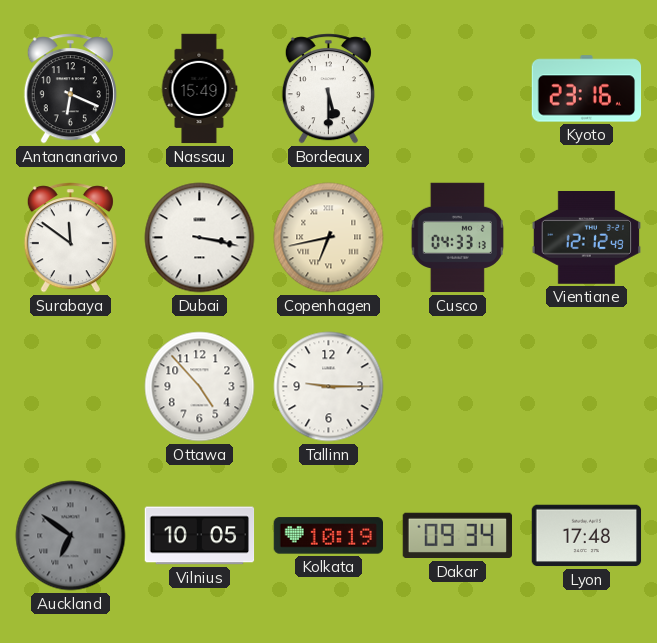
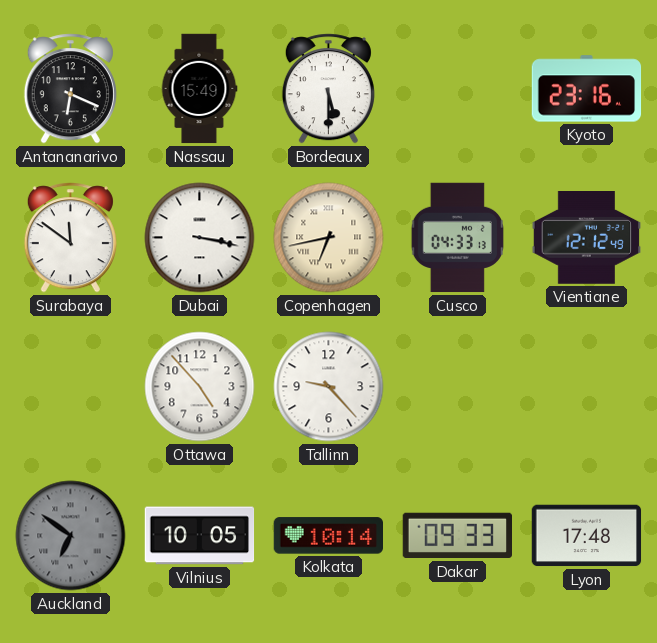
Tallinn: 9:15 -> 9:23 (329, 387)
Kolkata: 10:19 -> 10:14 (328, 536)
Dakar: 09:34 -> 09:33 (457, 536)
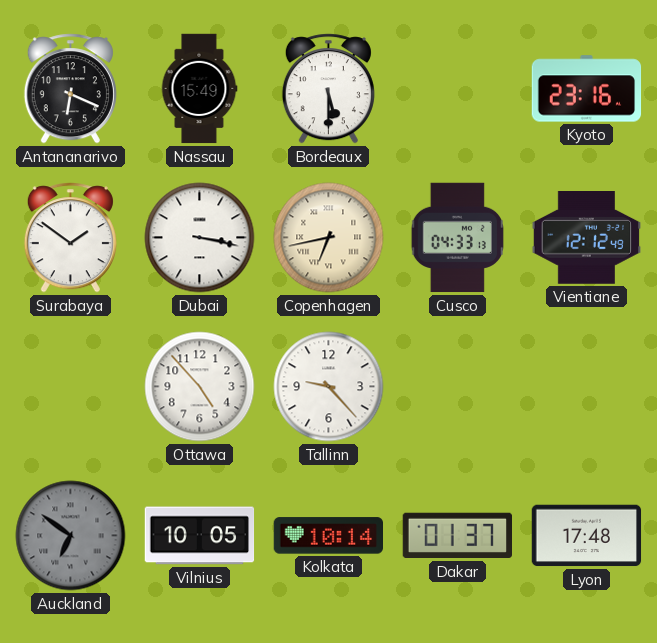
Surabaya: 11:51 -> 1:51 (70, 238)
Dakar: 09:33 -> 01:37 (457, 536)
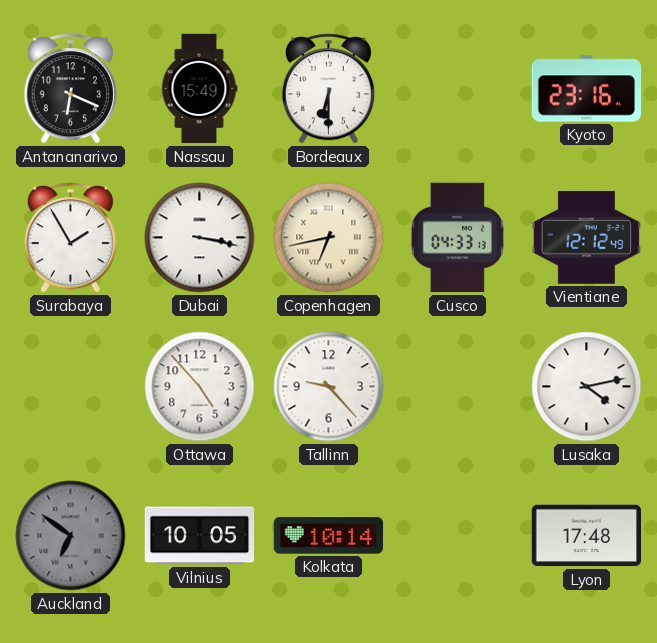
Bordeaux: 5:30 -> 6:30 (328, 89)
Surabaya: 1:51 -> 1:55 (70, 238)
Lusaka: none -> 4:13 (587, 387)
Dakar: 01:37 -> none (457, 536)
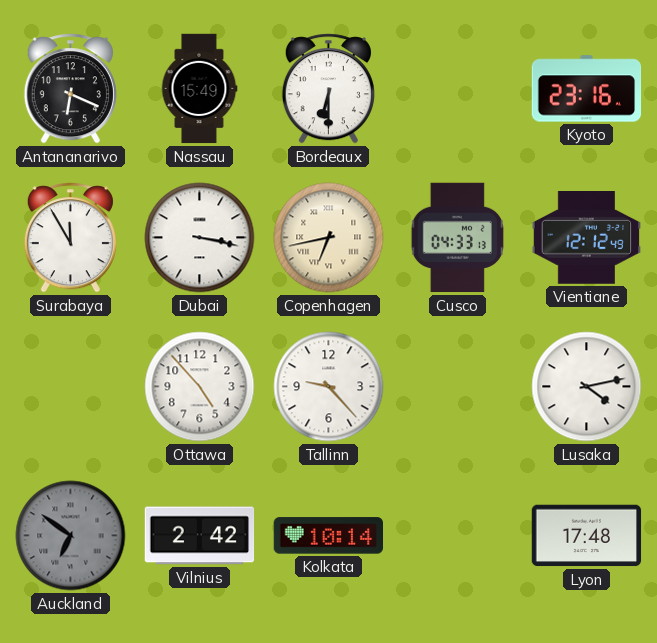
Surabaya: 1:55 -> 11:55 (70, 238)
Vilnius: 10:05 -> 2:42 (200, 536)
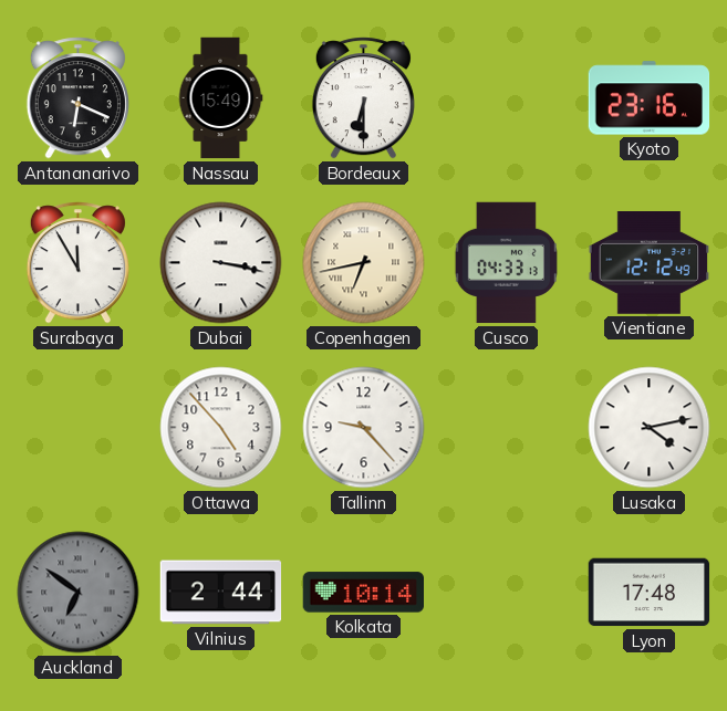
Vilnius: 2:42 -> 2:44 (221, 593)
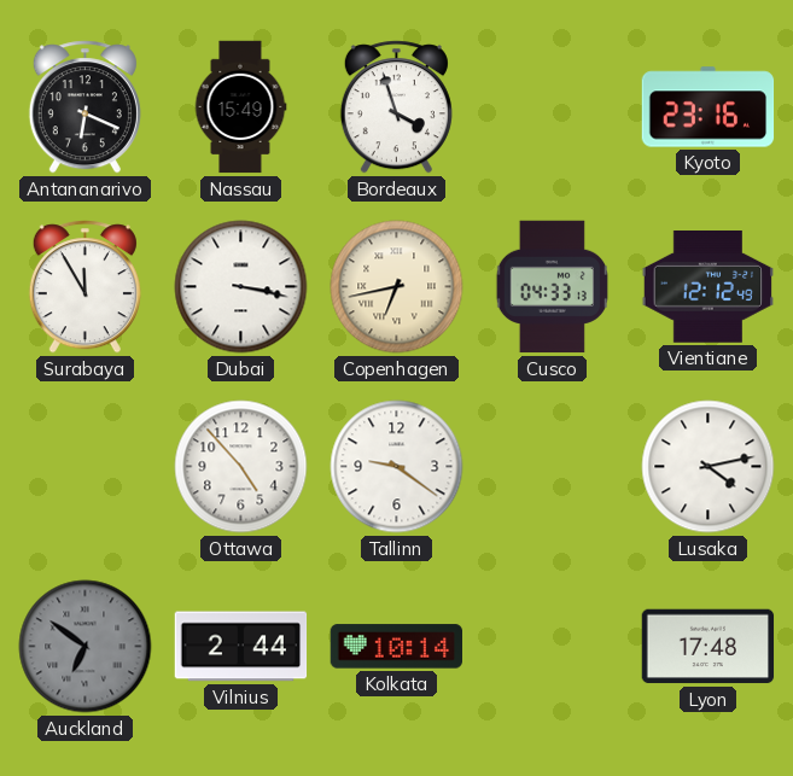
Bordeaux: 6:30 -> 3:57 (396, 107)
Tallinn: 9:23 -> 9:21 (397, 467)
